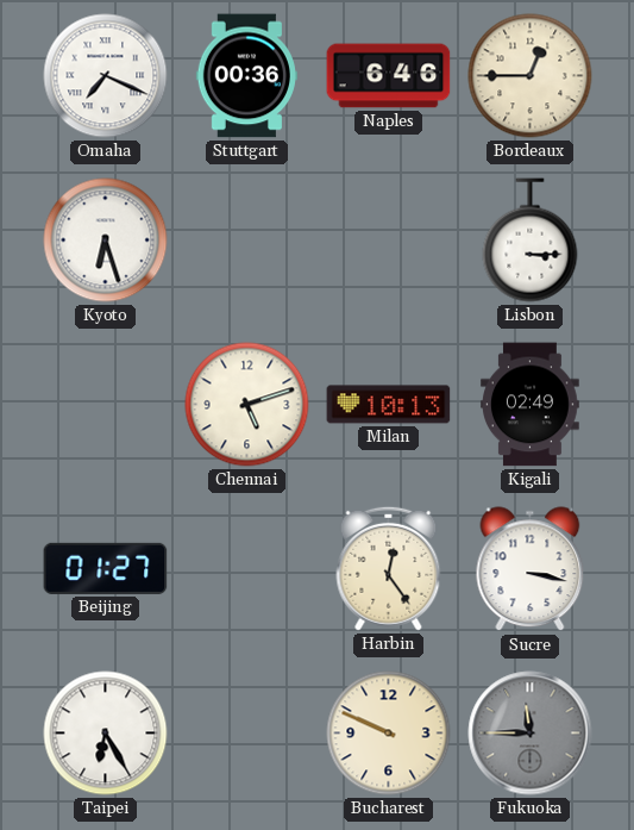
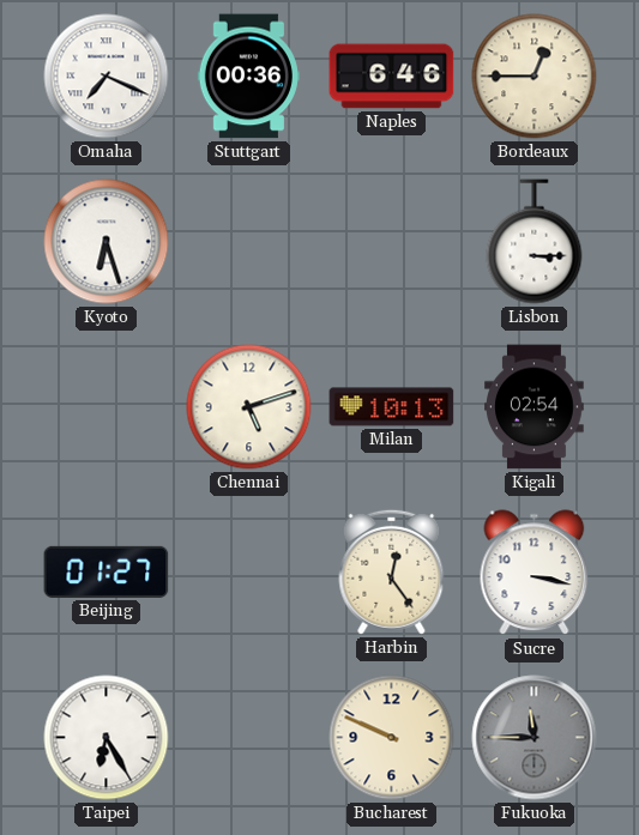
Kigali: 02:49 -> 02:54 (535, 407)
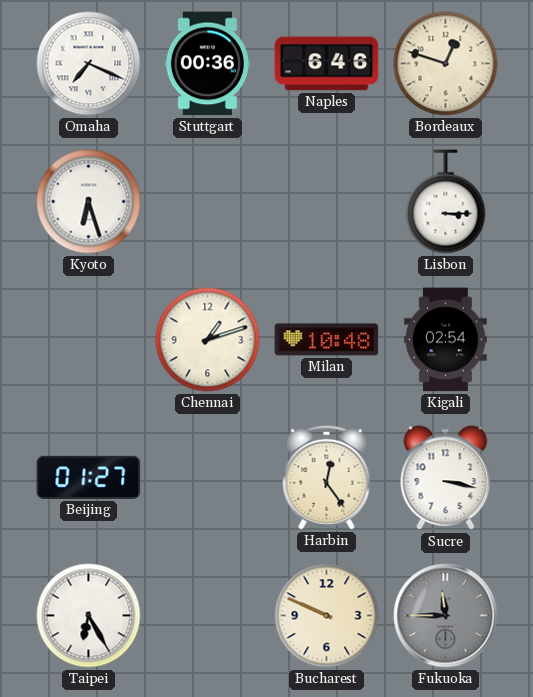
Bordeaux: 12:45 -> 12:48 (446, 64)
Chennai: 5:12 -> 1:12 (208, 340)
Milan: 10:13 -> 10:48 (327, 340)
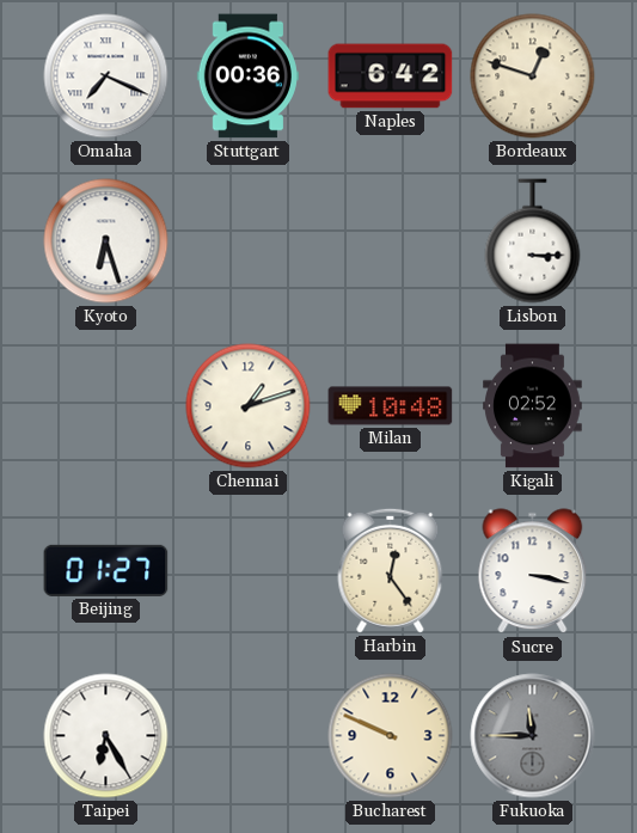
Naples: 6:46 -> 6:42 (391, 76)
Kigali: 02:54 -> 02:52 (533, 406)
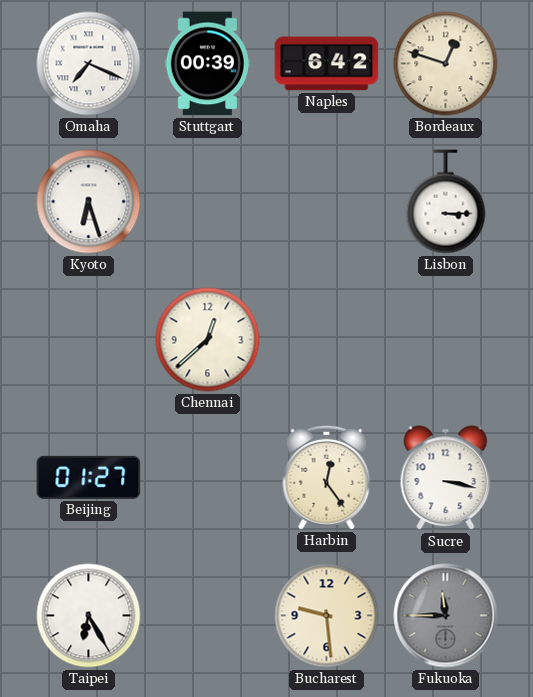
Stuttgart: 00:36 -> 00:39 (207, 64)
Chennai: 1:12 -> 12:38 (208, 340)
Milan: 10:48 -> none (391, 406)
Kigali: 02:52 -> none (533, 406)
Bucharest: 9:49 -> 9:29 (327, 616)
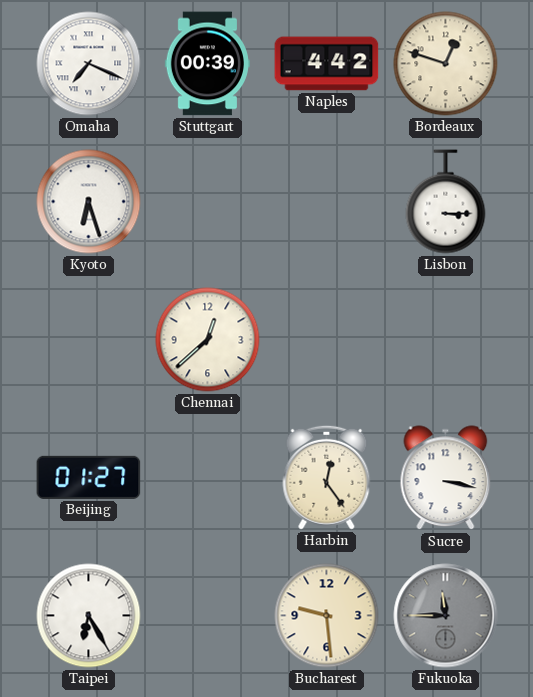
Naples: 6:42 -> 4:42 (327, 64)
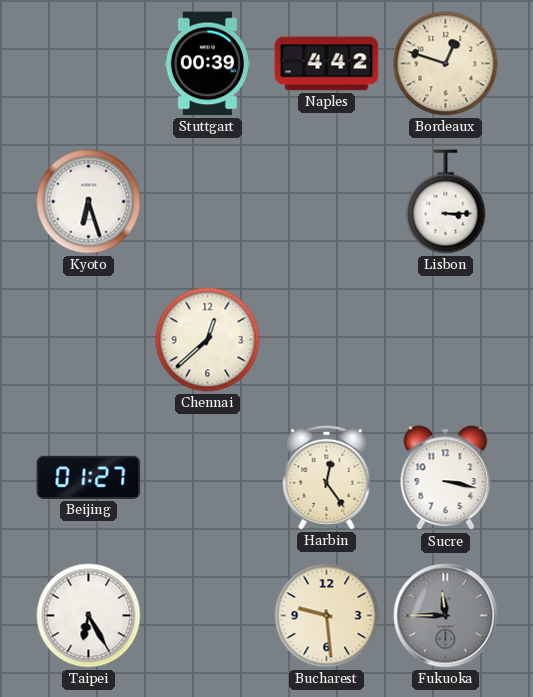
Omaha: 7:19 -> none (89, 64)
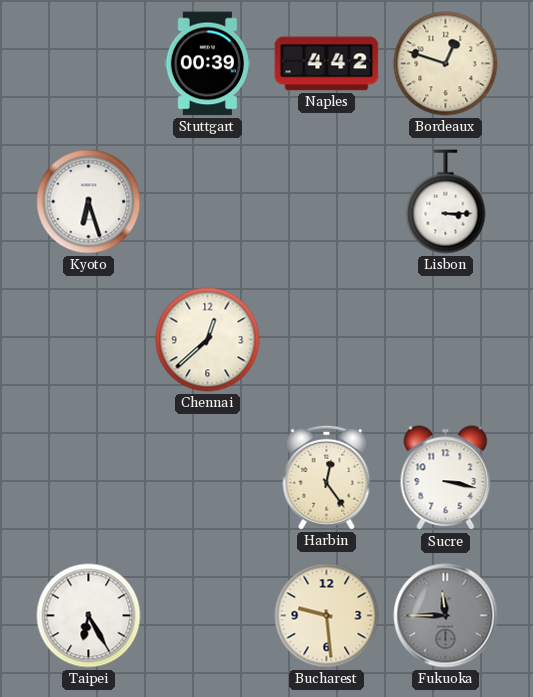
Beijing: 01:27 -> none (89, 477)
